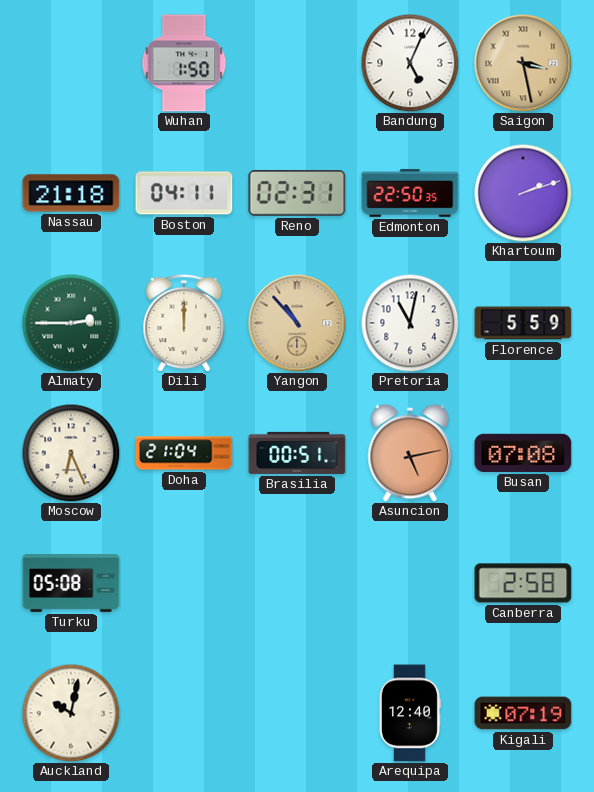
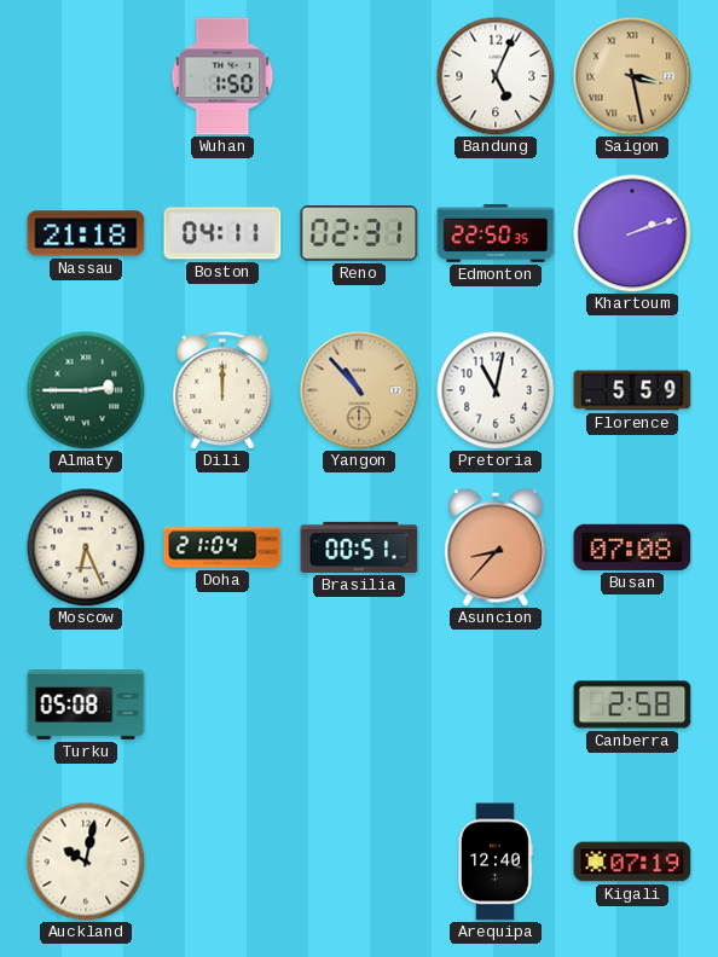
Asuncion: 5:13 -> 8:37 (496, 547)
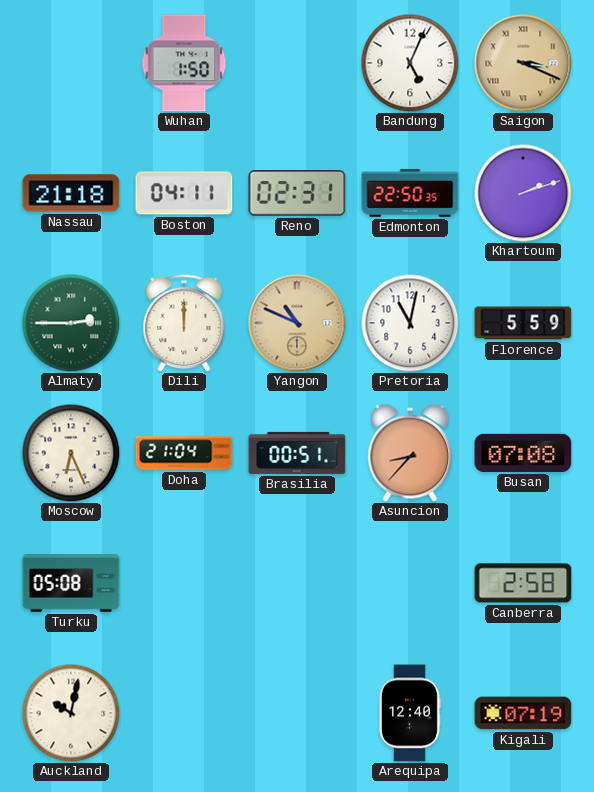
Saigon: 3:28 -> 3:19 (523, 63)
Yangon: 10:53 -> 10:49 (297, 323)
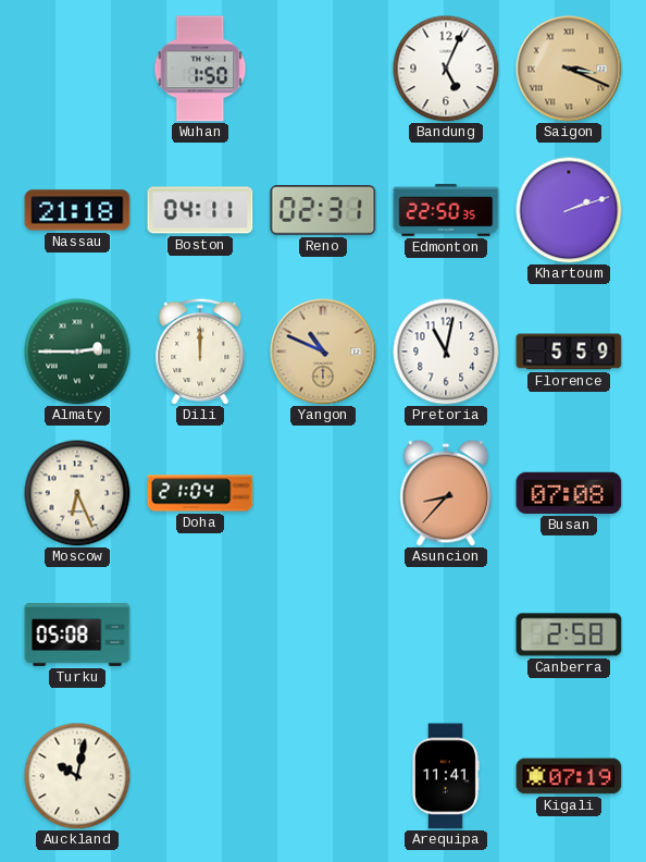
Brasilia: 00:51 -> none (297, 453)
Arequipa: 12:40 -> 11:41 (446, 776)
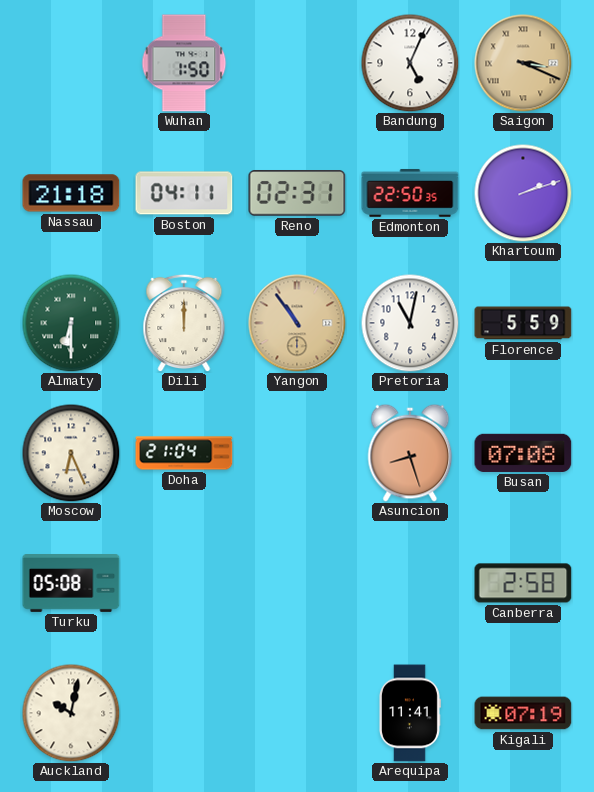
Almaty: 2:45 -> 6:30 (71, 323)
Yangon: 10:49 -> 10:54 (297, 323)
Asuncion: 8:37 -> 8:27 (410, 453)
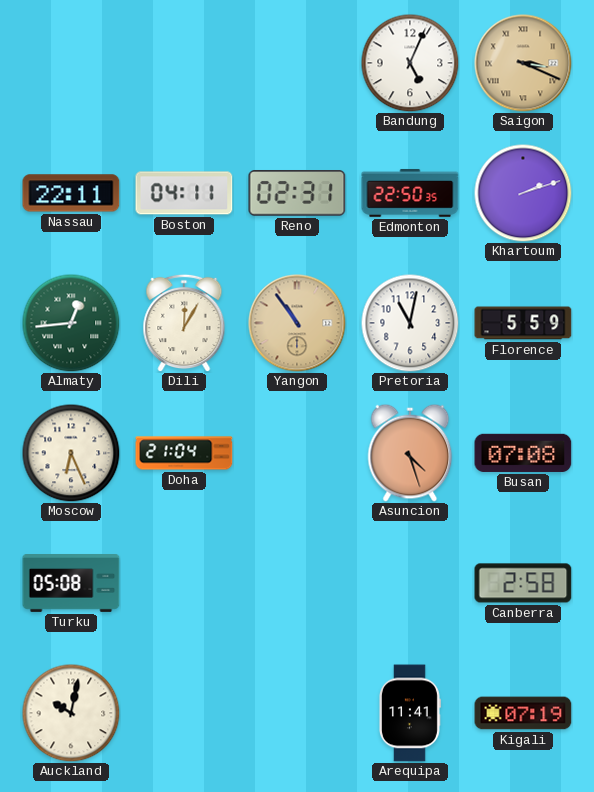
Wuhan: 1:50 -> none (184, 63)
Nassau: 21:18 -> 22:11 (71, 193)
Almaty: 6:30 -> 12:44 (71, 323)
Dili: 12:00 -> 12:05 (184, 323)
Asuncion: 8:27 -> 4:27 (410, 453)
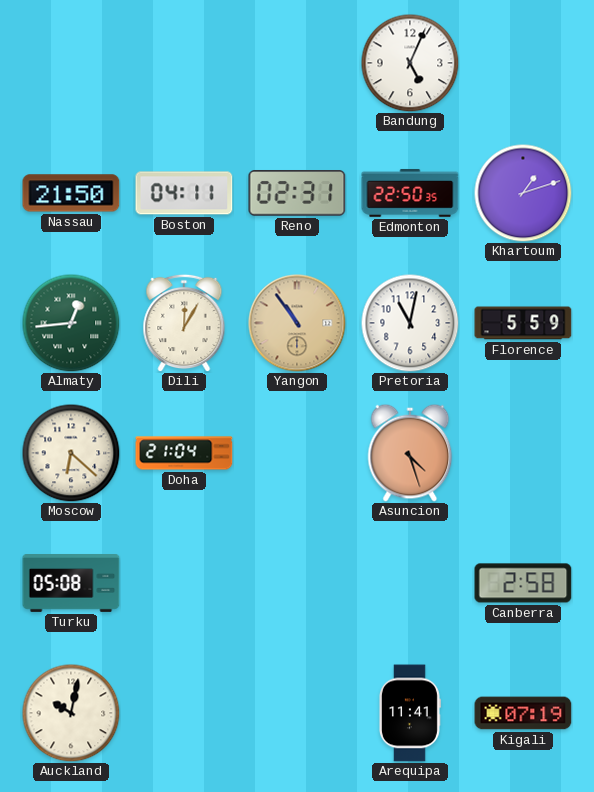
Saigon: 3:19 -> none (523, 63)
Nassau: 22:11 -> 21:50 (71, 193)
Khartoum: 2:12 -> 1:12 (523, 193)
Moscow: 6:26 -> 6:22 (71, 453)
Busan: 07:08 -> none (523, 453)
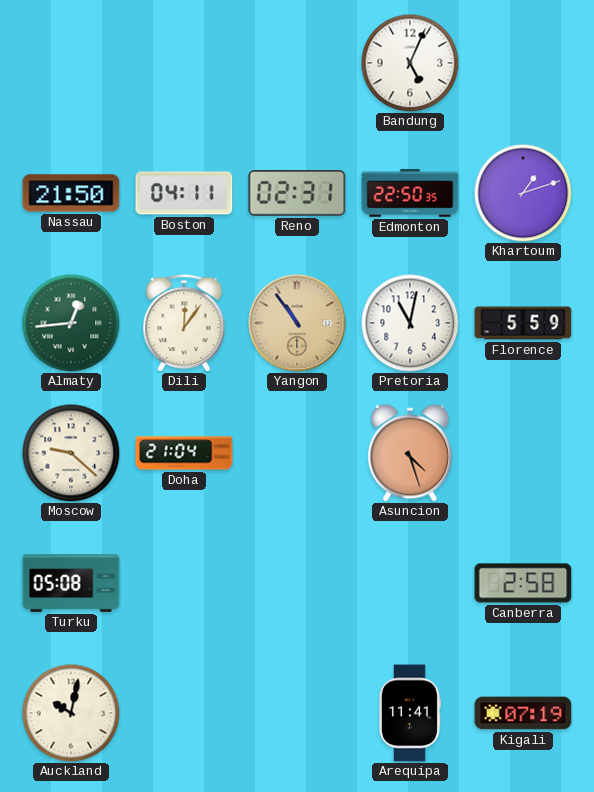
Dili: 12:05 -> 12:06 (184, 323)
Moscow: 6:22 -> 9:22 (71, 453)
